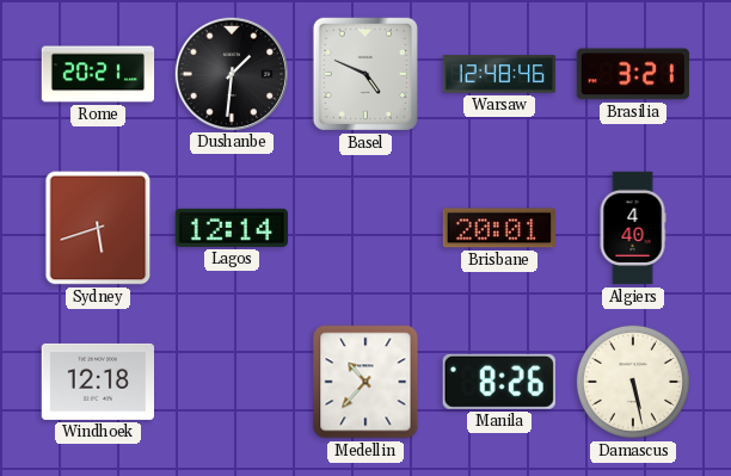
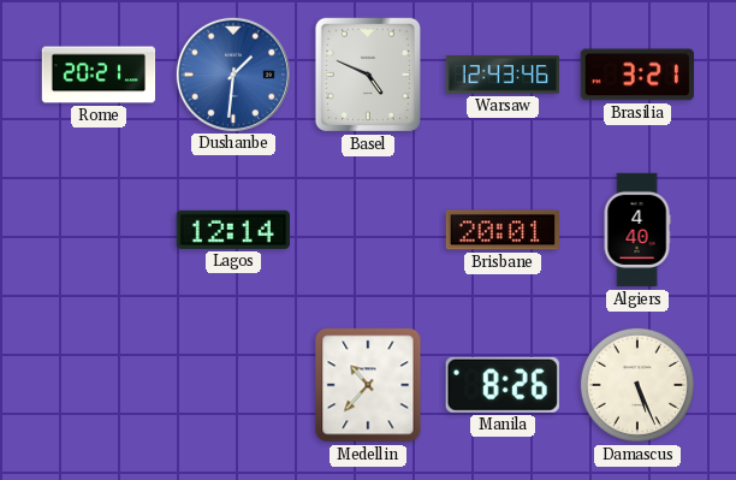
Dushanbe dial: black -> blue (232, 73)
Warsaw: 12:48 -> 12:43 (501, 75)
Sydney: 5:42 -> none (98, 228)
Windhoek: 12:18 -> none (97, 382)
Damascus: 5:28 -> 5:26 (637, 385)
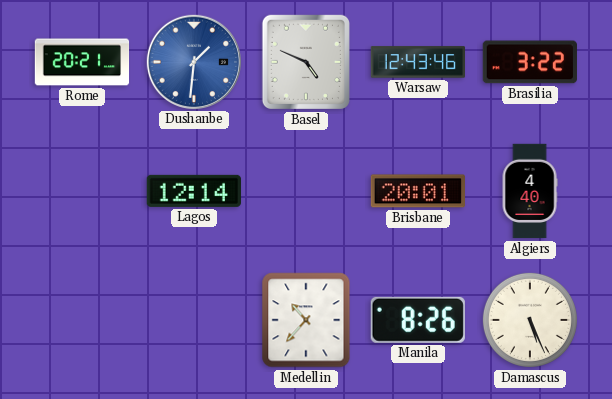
Brasilia: 3:21 -> 3:22 (530, 62)
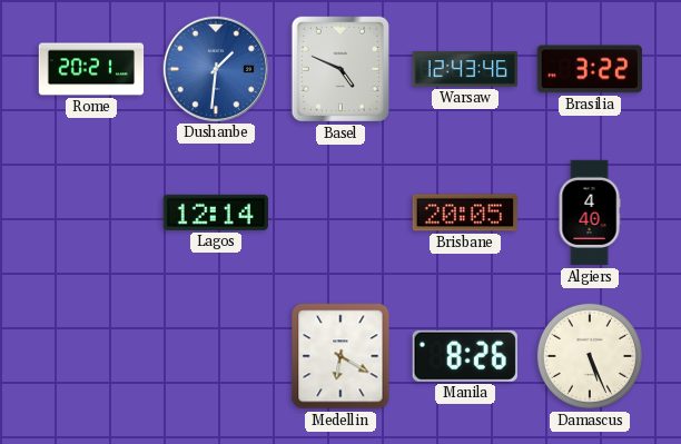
Brisbane: 20:01 -> 20:05 (465, 213)
Medellin: 10:37 -> 6:20 (340, 356)
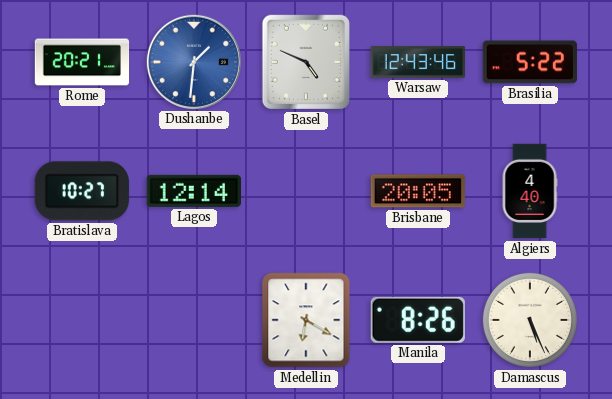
Brasilia: 3:22 -> 5:22 (530, 62)
Bratislava: none -> 10:27 (82, 191)
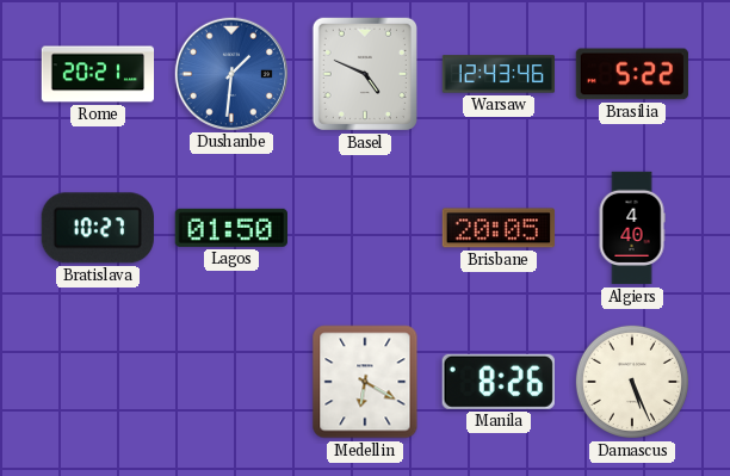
Lagos: 12:14 -> 01:50 (231, 228)
